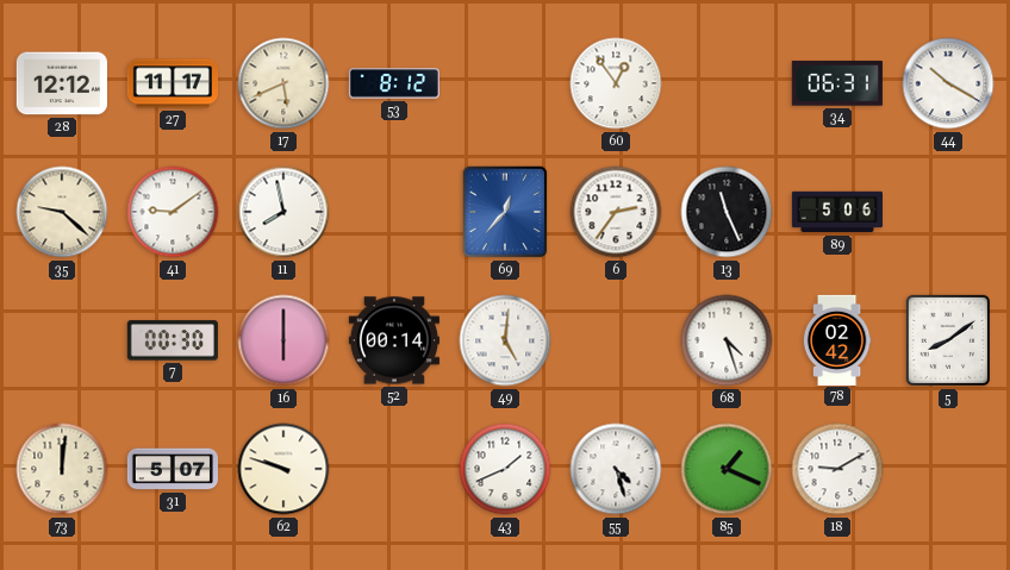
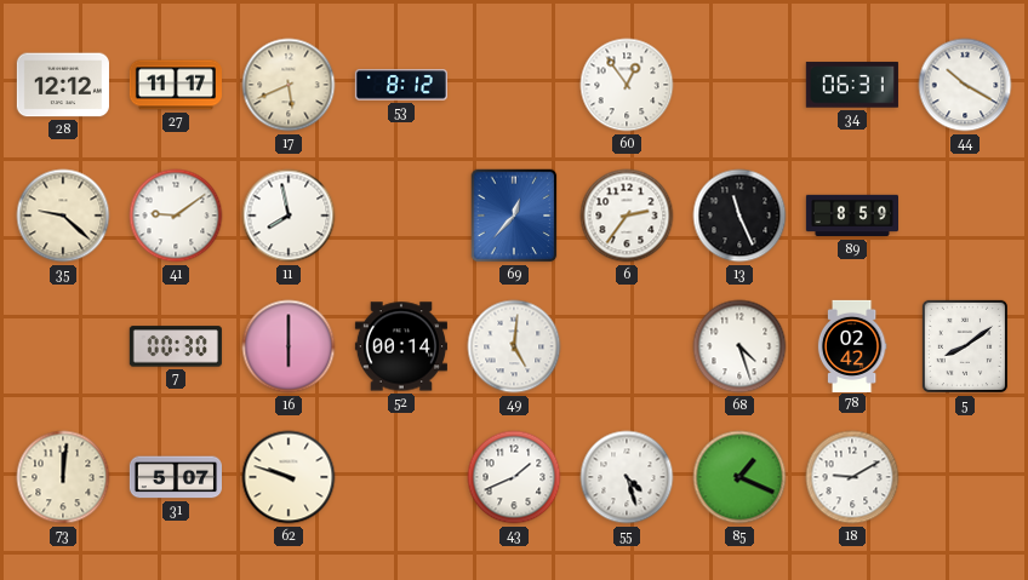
89: 5:06 -> 8:59 (851, 216)
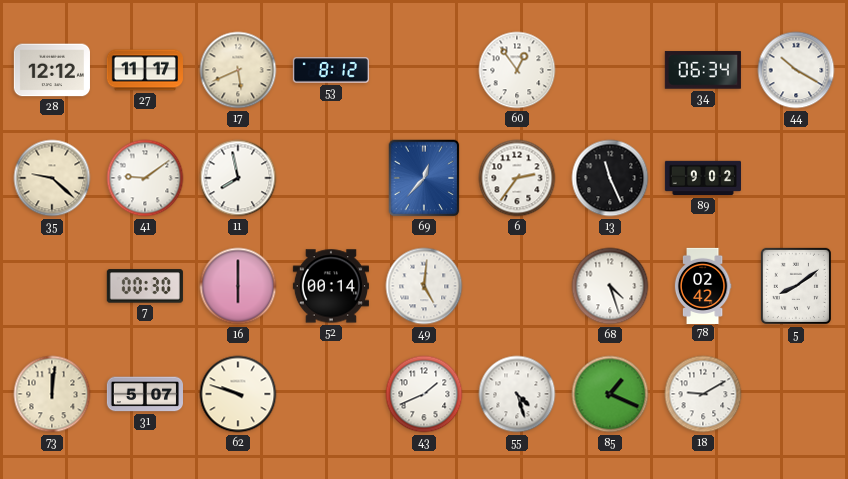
34: 06:31 -> 06:34 (703, 70)
89: 8:59 -> 9:02 (702, 178)
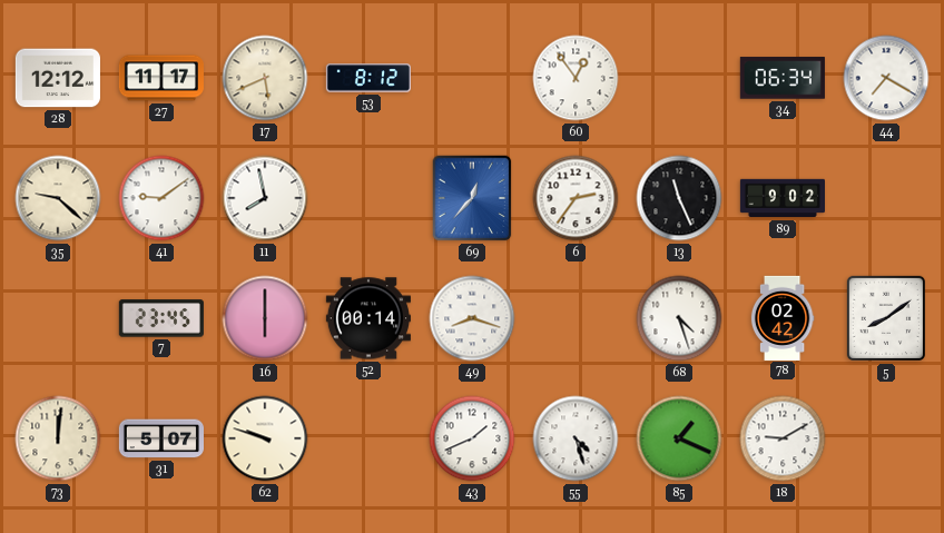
44: 10:20 -> 7:20 (886, 78)
7: 00:30 -> 23:45 (161, 318)
49: 5:01 -> 8:18 (472, 318)
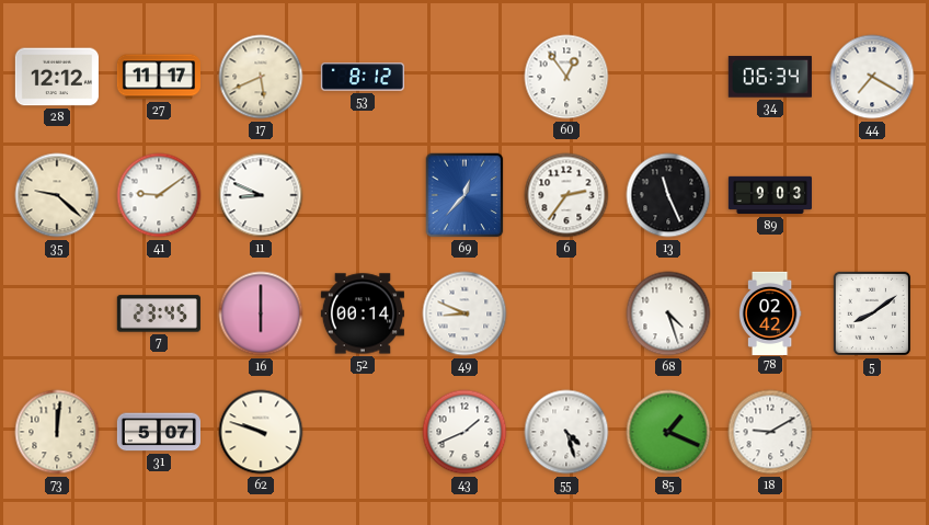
11: 7:58 -> 8:49 (261, 195)
89: 9:02 -> 9:03 (769, 195)
49: 8:18 -> 8:49 (464, 313)
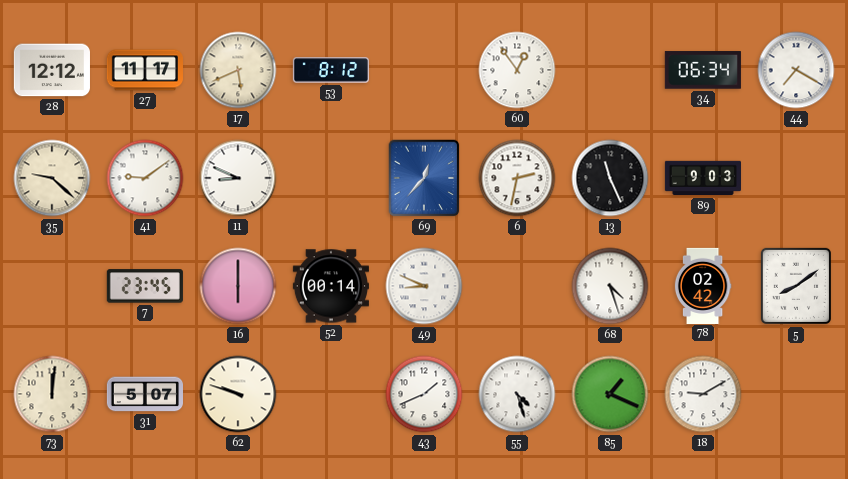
6: 2:36 -> 2:32 (517, 178)
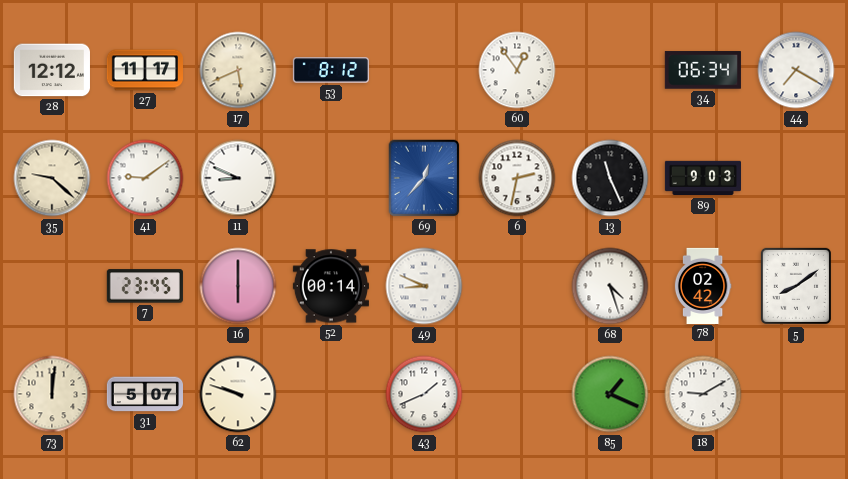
55: 4:27 -> none (517, 394)
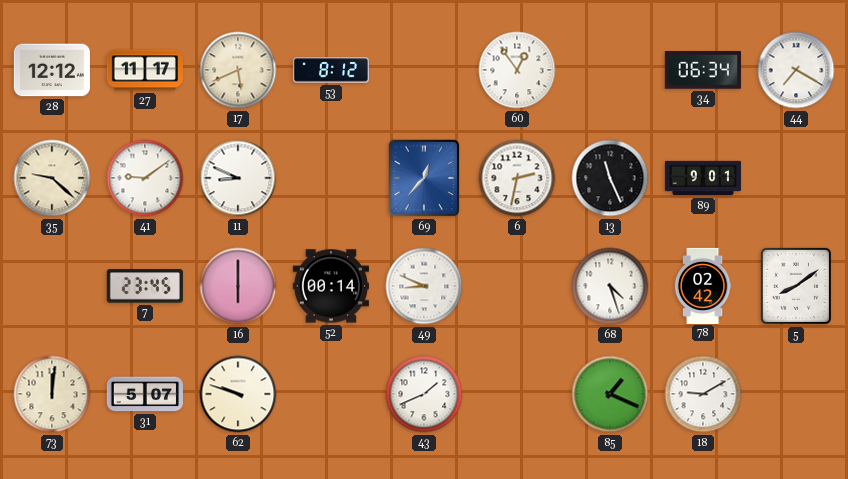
89: 9:03 -> 9:01 (702, 178)
